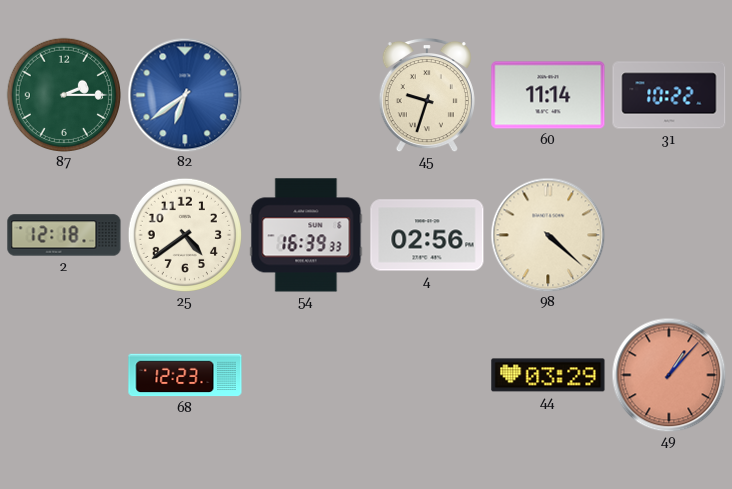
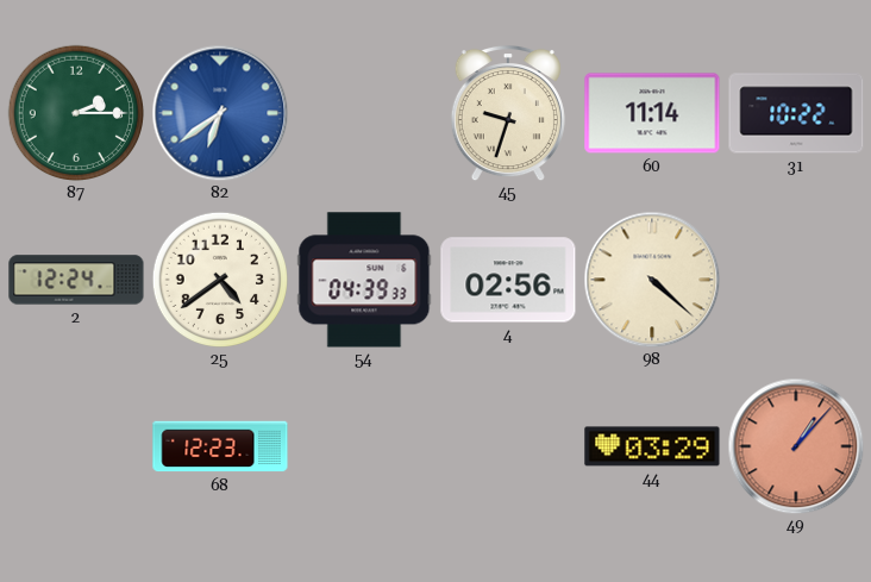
2: 12:18 -> 12:24 (76, 280)
54: 16:39 -> 04:39 (364, 280)
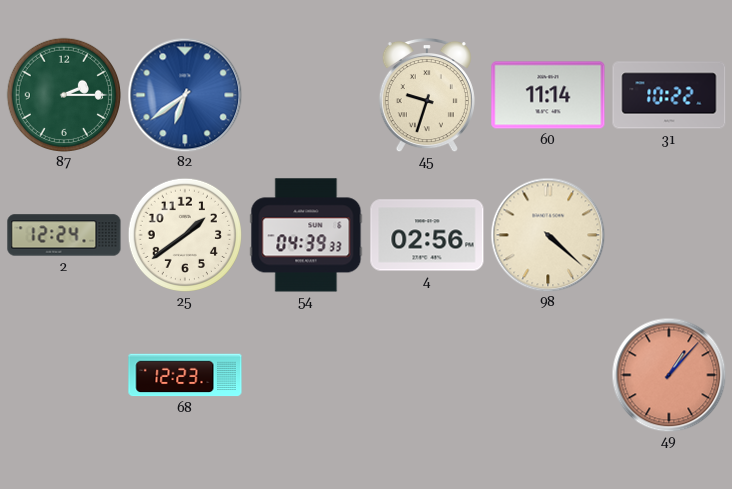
25: 4:39 -> 1:39 (184, 234)
44: 03:29 -> none (652, 446)
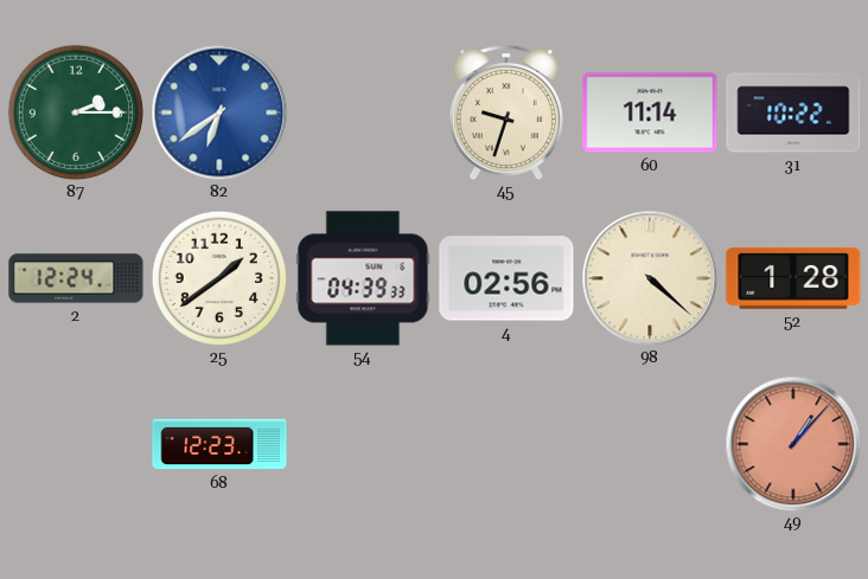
52: none -> 1:28 (793, 278)
